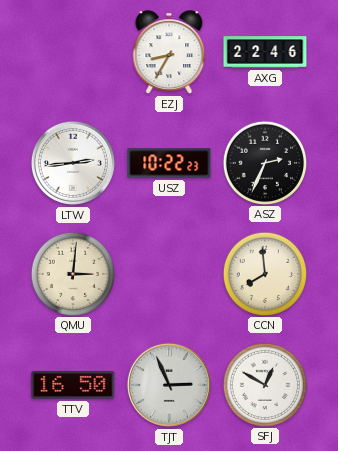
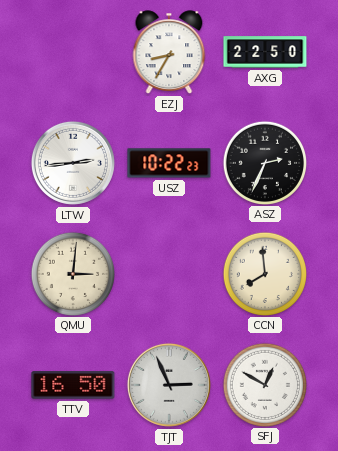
AXG: 22:46 -> 22:50 (265, 52)
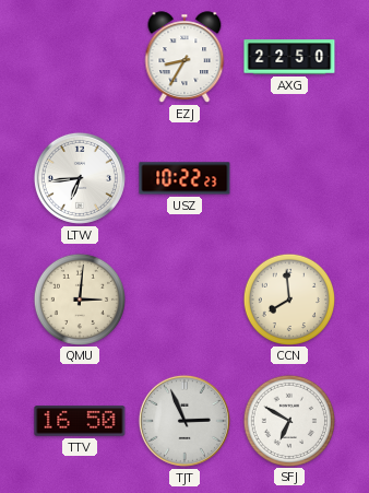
LTW: 2:44 -> 6:44 (80, 178)
ASZ: 2:34 -> none (264, 162)
SFJ: 12:50 -> 6:50 (288, 420)
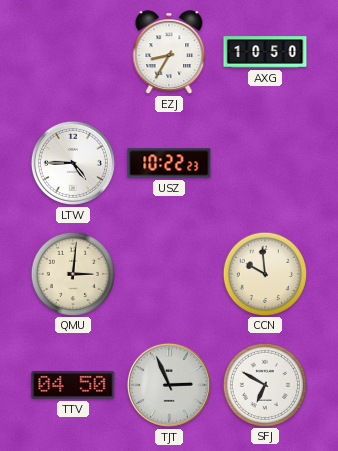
AXG: 22:50 -> 10:50 (265, 52)
LTW: 6:44 -> 4:45 (73, 163)
CCN: 7:59 -> 9:59 (264, 273)
TTV: 16:50 -> 04:50 (73, 385)
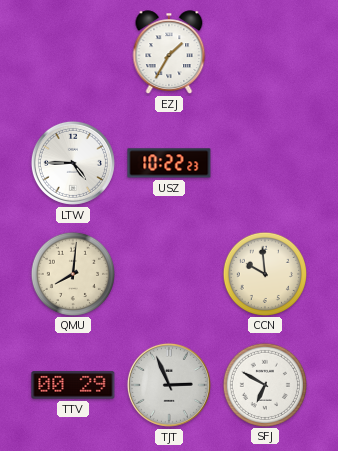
EZJ: 8:35 -> 1:35 (169, 52)
AXG: 10:50 -> none (265, 52)
QMU: 3:01 -> 8:01 (72, 273)
TTV: 04:50 -> 00:29 (73, 385)
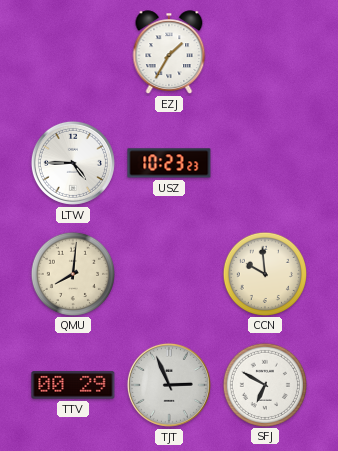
USZ: 10:22 -> 10:23 (169, 163)
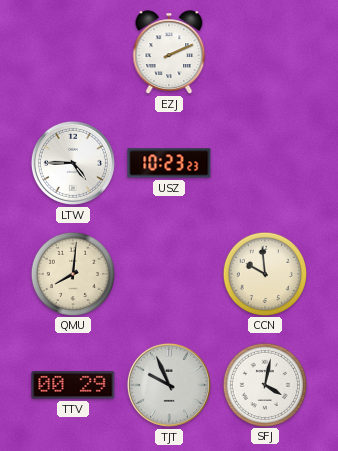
EZJ: 1:35 -> 2:11 (169, 52)
TJT: 2:56 -> 9:56 (169, 385)
SFJ: 6:50 -> 4:02 (264, 384)
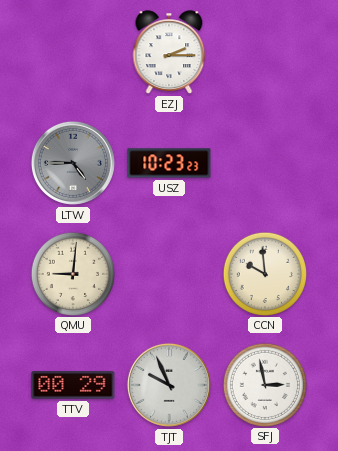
EZJ: 2:11 -> 2:15 (169, 52)
LTW dial: white -> grey (73, 163)
QMU: 8:01 -> 9:01 (72, 273)
SFJ: 4:02 -> 2:58 (264, 384)
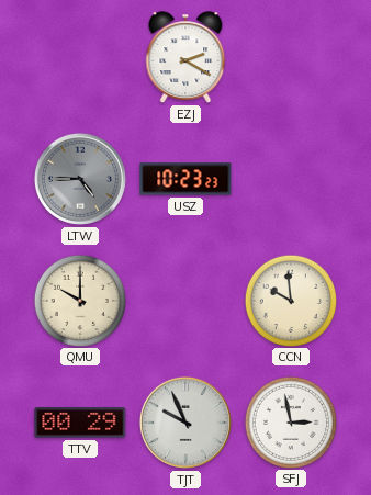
EZJ: 2:15 -> 2:20 (185, 57)
QMU: 9:01 -> 10:00 (79, 300)
